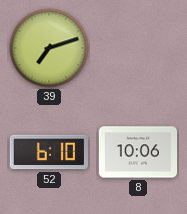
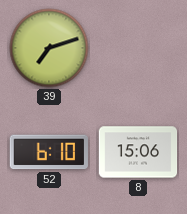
8: 10:06 -> 15:06 (138, 152)
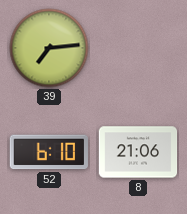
39: 7:12 -> 7:14 (49, 48)
8: 15:06 -> 21:06 (138, 152)
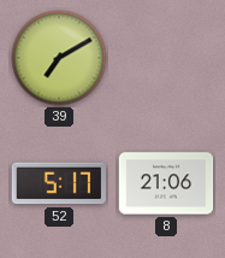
39: 7:14 -> 7:10 (59, 58)
52: 6:10 -> 5:17 (59, 183)
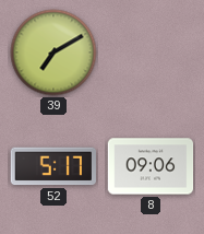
8: 21:06 -> 09:06 (151, 166)
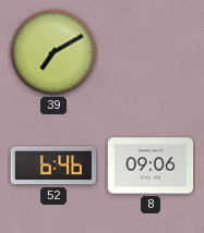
52: 5:17 -> 6:46 (53, 165)
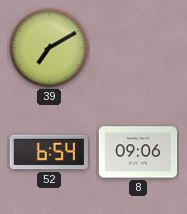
52: 6:46 -> 6:54 (49, 152)
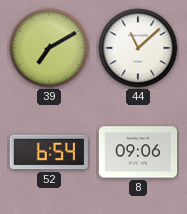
44: none -> 11:08 (138, 48)
